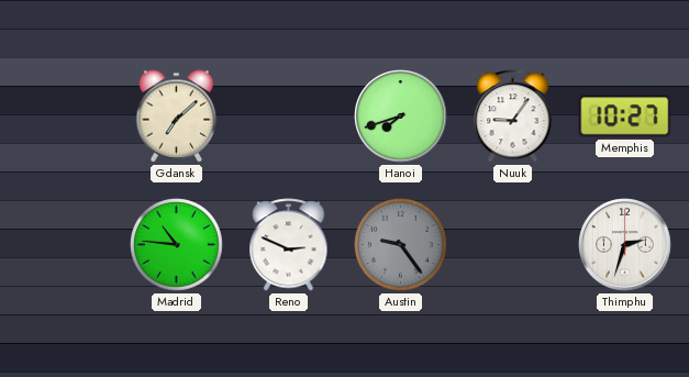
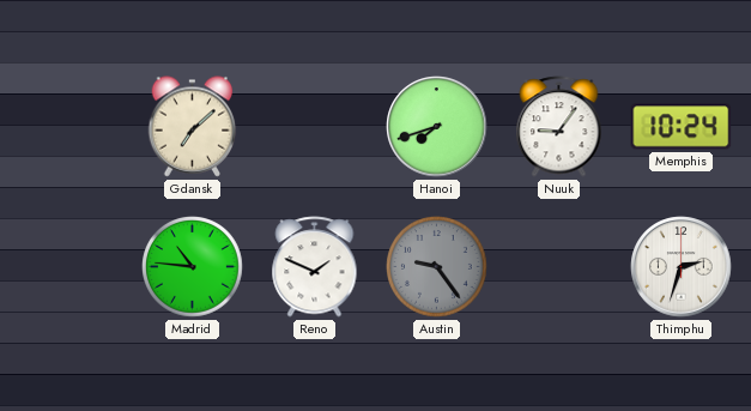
Memphis: 10:27 -> 10:24 (682, 127)
Reno: 2:49 -> 1:49 (315, 267)
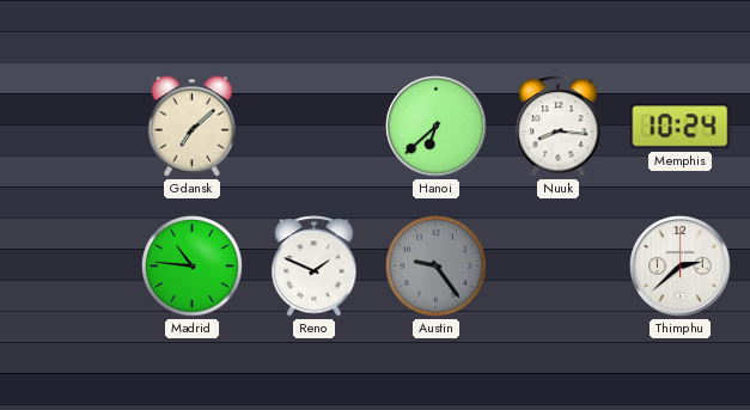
Hanoi: 7:42 -> 6:38 (437, 127)
Nuuk: 9:06 -> 8:16 (559, 127)
Thimphu: 2:33 -> 2:38 (681, 267)
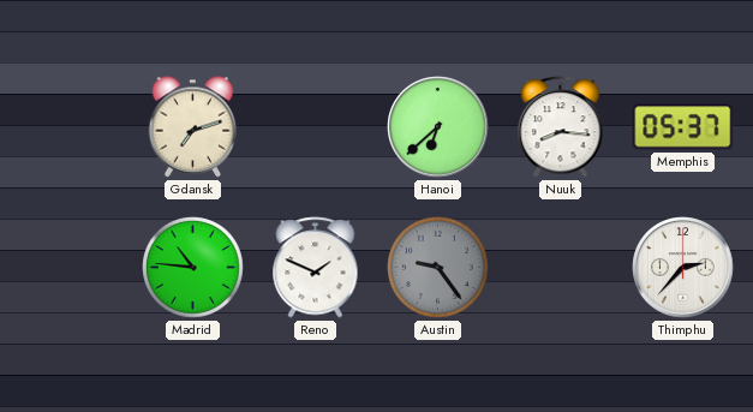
Gdansk: 7:08 -> 7:12 (193, 127)
Memphis: 10:24 -> 05:37 (683, 127)
Thimphu: 2:38 -> 2:37 (683, 268)
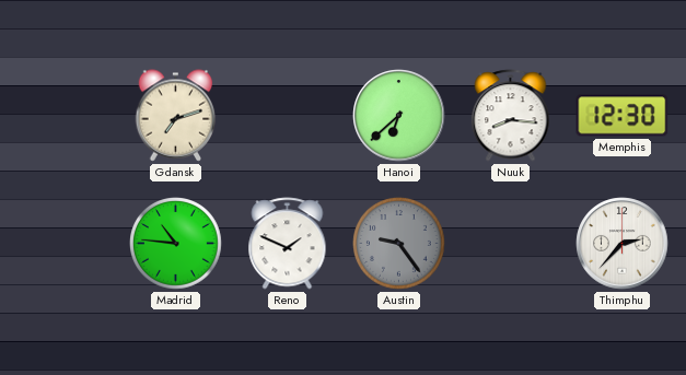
Memphis: 05:37 -> 12:30 (623, 116)
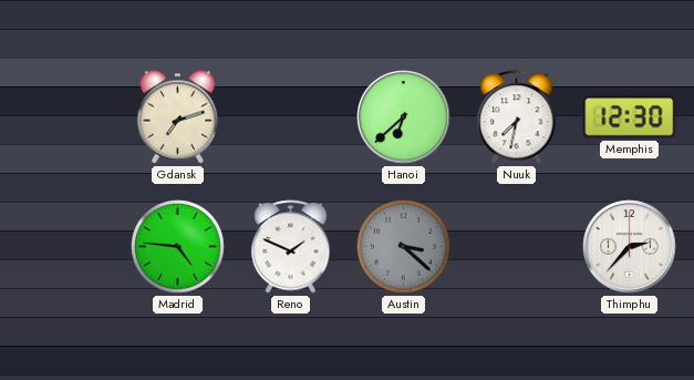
Nuuk: 8:16 -> 7:32 (517, 117)
Madrid: 10:46 -> 4:46 (178, 247)
Austin: 9:24 -> 3:22 (404, 247)
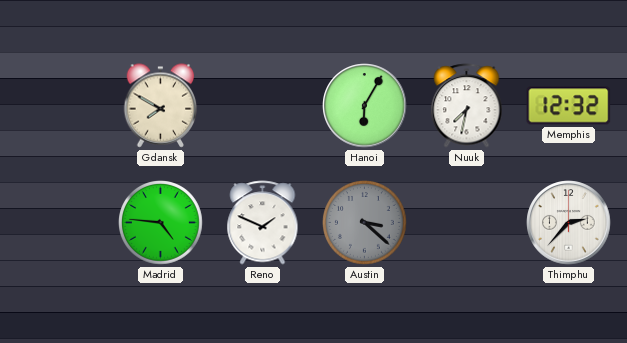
Gdansk: 7:12 -> 7:50 (161, 106)
Hanoi: 6:38 -> 6:05 (365, 106)
Memphis: 12:30 -> 12:32 (569, 106)
